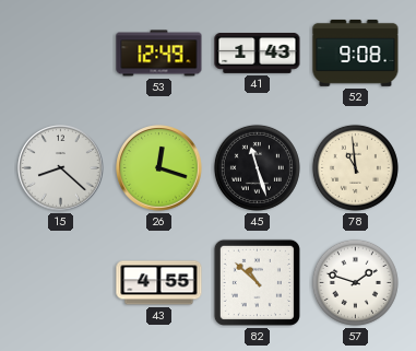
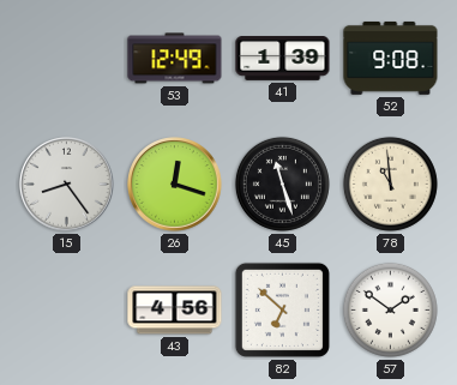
41: 1:43 -> 1:39 (283, 59)
15: 8:22 -> 8:24 (67, 185)
43: 4:55 -> 4:56 (175, 311)
82: 10:52 -> 6:52 (282, 309)
57: 1:48 -> 1:51 (390, 309)
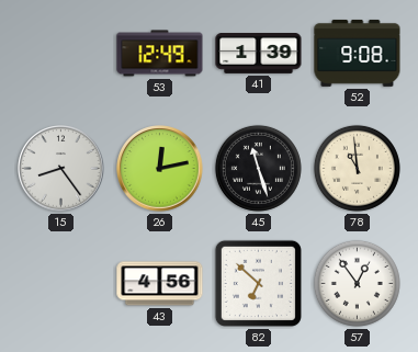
26: 12:18 -> 12:13 (160, 169)
57: 1:51 -> 12:54 (357, 283)
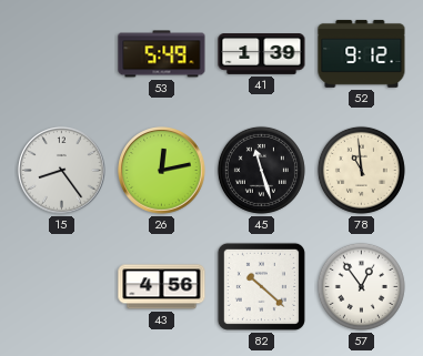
53: 12:49 -> 5:49 (162, 54)
52: 9:08 -> 9:12 (362, 53)
82: 6:52 -> 10:22 (261, 286)
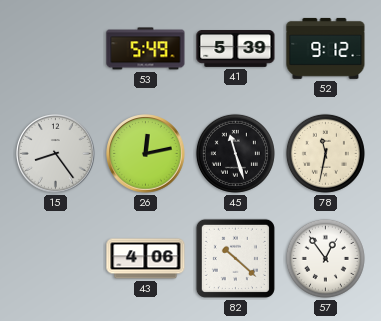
41: 1:39 -> 5:39 (236, 49)
78: 10:59 -> 11:32 (325, 153)
43: 4:56 -> 4:06 (146, 259)
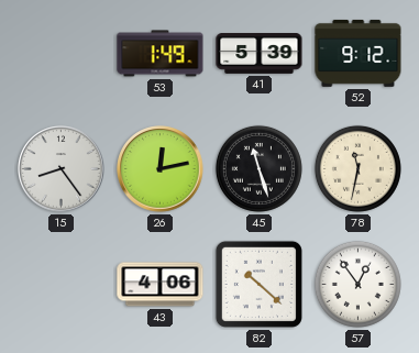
53: 5:49 -> 1:49 (161, 54)
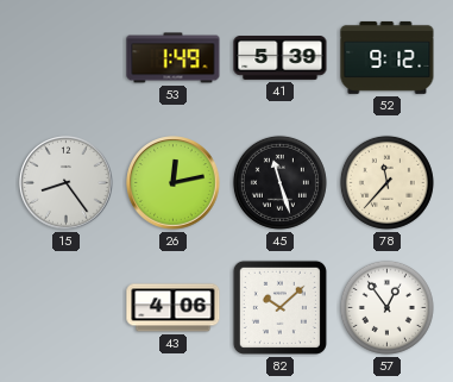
78: 11:32 -> 11:37 (386, 182)
82: 10:22 -> 10:08 (279, 307)
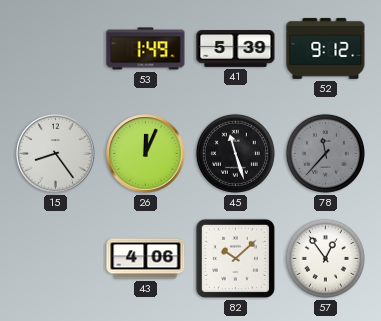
26: 12:13 -> 12:04 (146, 154)
78 dial: cream -> grey (325, 153)
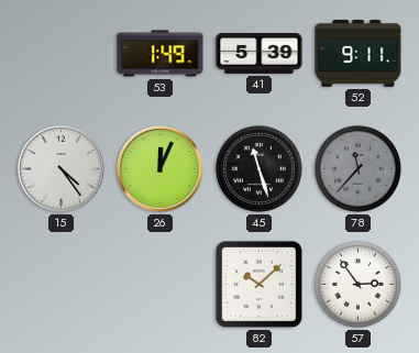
52: 9:12 -> 9:11 (359, 53)
15: 8:24 -> 4:24 (62, 169)
43: 4:06 -> none (146, 259)
57: 12:54 -> 2:54 (357, 284)
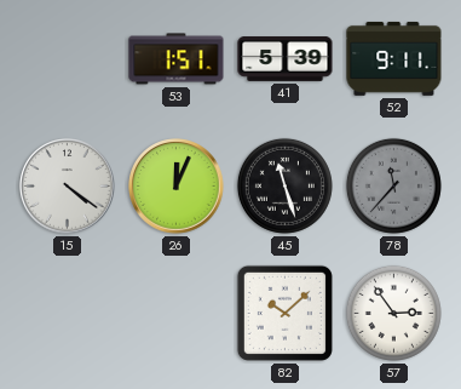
53: 1:49 -> 1:51 (177, 59)
15: 4:24 -> 4:21 (68, 187)
